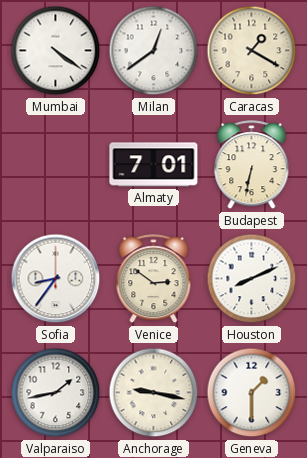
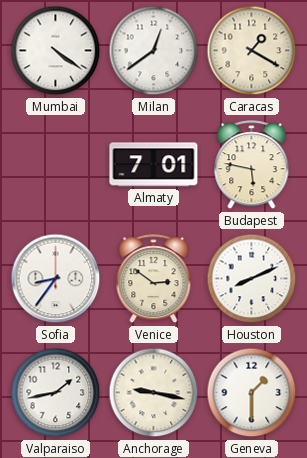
Budapest: 6:32 -> 5:47 (252, 165)
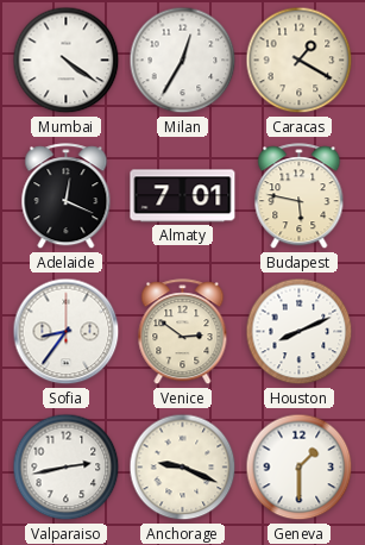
Milan: 12:39 -> 12:35 (183, 61)
Adelaide: none -> 12:19 (67, 196)
Valparaiso: 1:43 -> 2:43 (67, 468)
Anchorage: 9:17 -> 9:19 (183, 468)
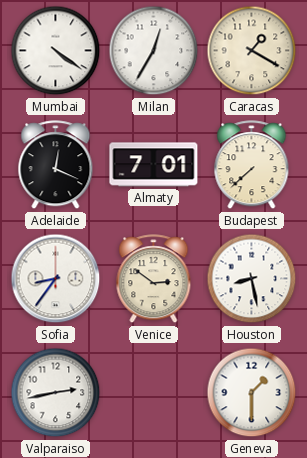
Budapest: 5:47 -> 7:38 (252, 165)
Houston: 8:11 -> 8:28 (252, 279)
Anchorage: 9:19 -> none (183, 468)
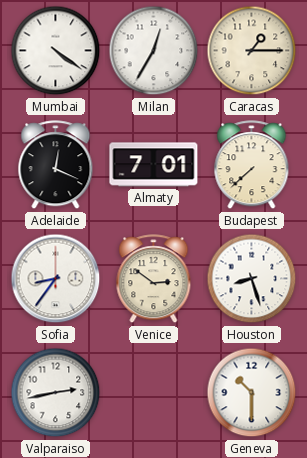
Caracas: 1:20 -> 1:15 (252, 51)
Houston: 8:28 -> 8:27 (252, 279)
Geneva: 1:30 -> 10:30 (252, 393)
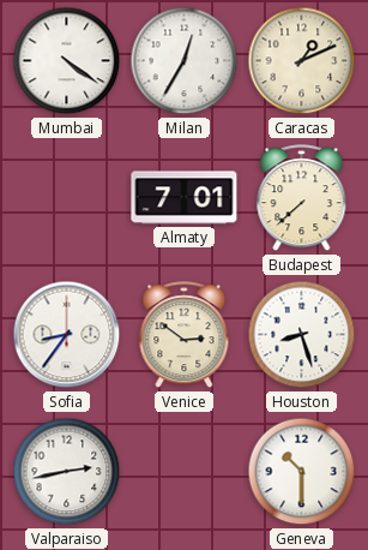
Caracas: 1:15 -> 1:11 (302, 61)
Adelaide: 12:19 -> none (56, 165)
